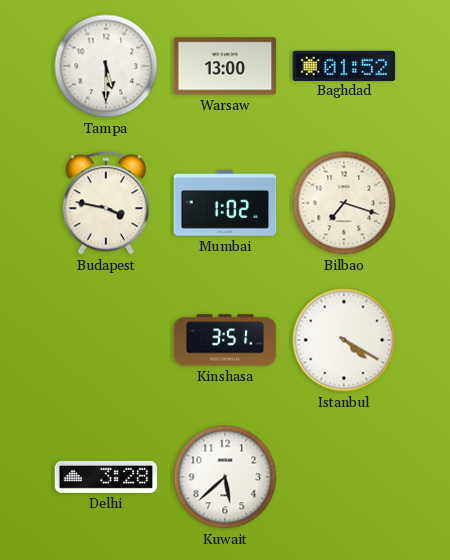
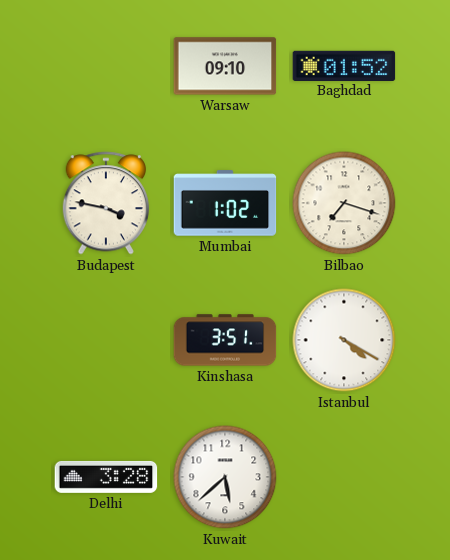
Tampa: 5:30 -> none (106, 66)
Warsaw: 13:00 -> 09:10 (225, 66)
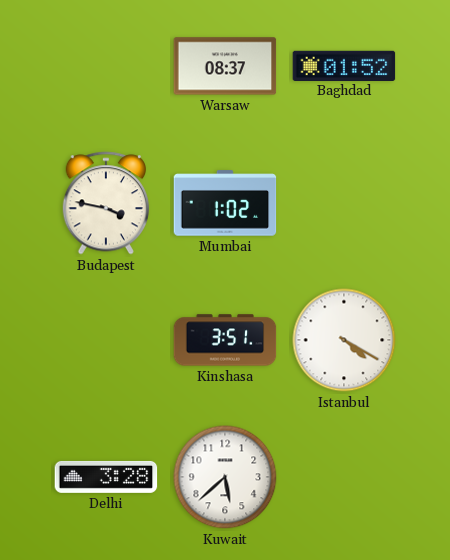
Warsaw: 09:10 -> 08:37 (225, 66)
Bilbao: 7:18 -> none (344, 203)
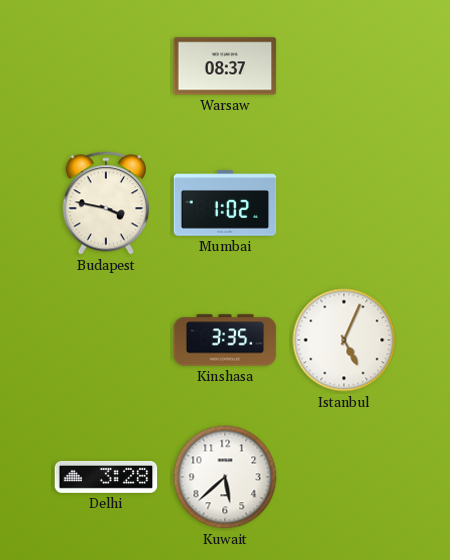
Baghdad: 01:52 -> none (344, 65)
Kinshasa: 3:51 -> 3:35 (225, 340)
Istanbul: 4:20 -> 5:04 (344, 340)
